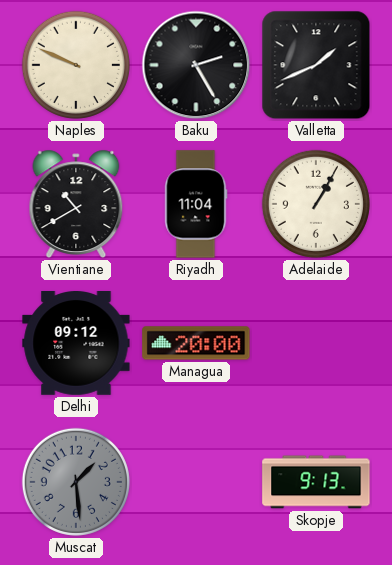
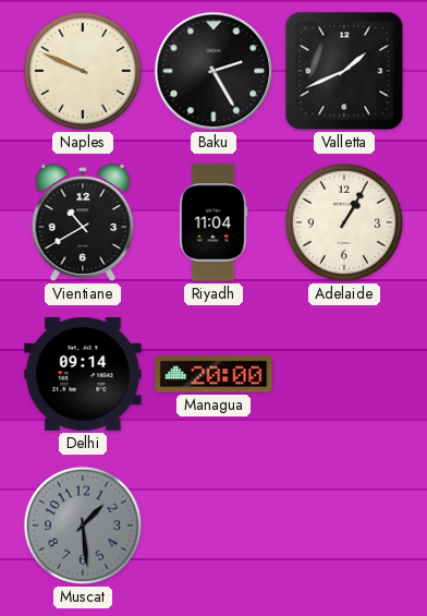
Delhi: 09:12 -> 09:14 (83, 375)
Skopje: 9:13 -> none (316, 482)
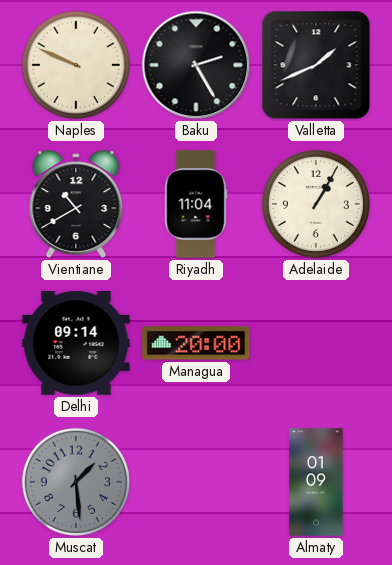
Almaty: none -> 01:09 (316, 482)
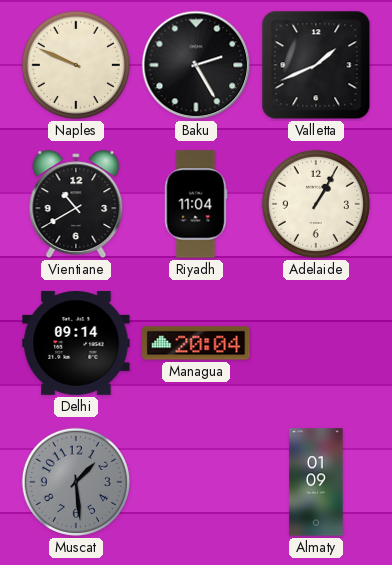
Managua: 20:00 -> 20:04 (196, 343)
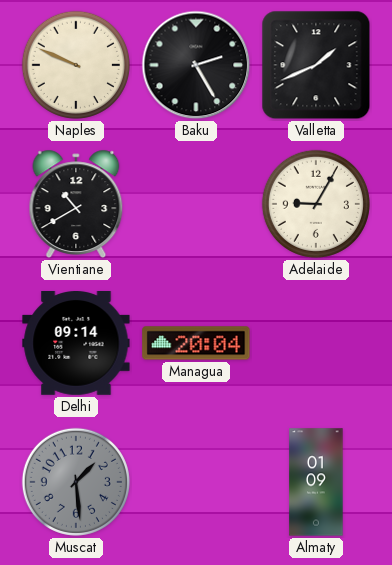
Riyadh: 11:04 -> none (196, 204)
Adelaide: 1:05 -> 9:05 (316, 204)
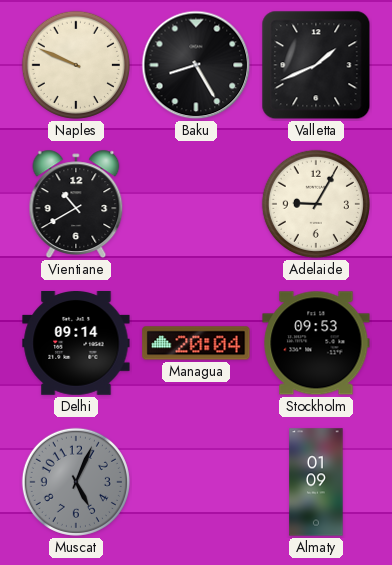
Baku: 2:25 -> 8:25 (196, 65)
Stockholm: none -> 09:53 (316, 343)
Muscat: 1:29 -> 5:04 (76, 482)
